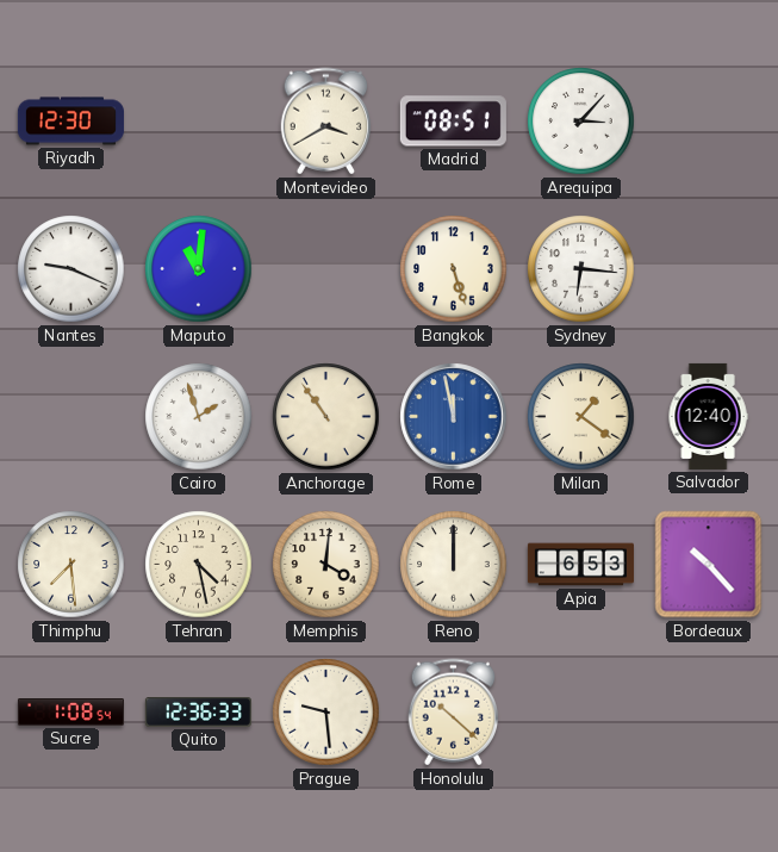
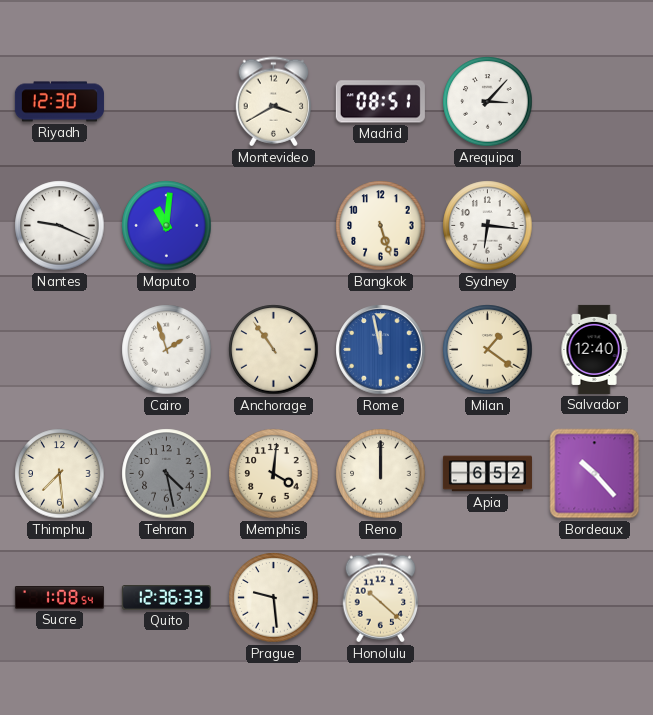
Tehran dial: cream -> grey (167, 474)
Apia: 6:53 -> 6:52 (487, 474)
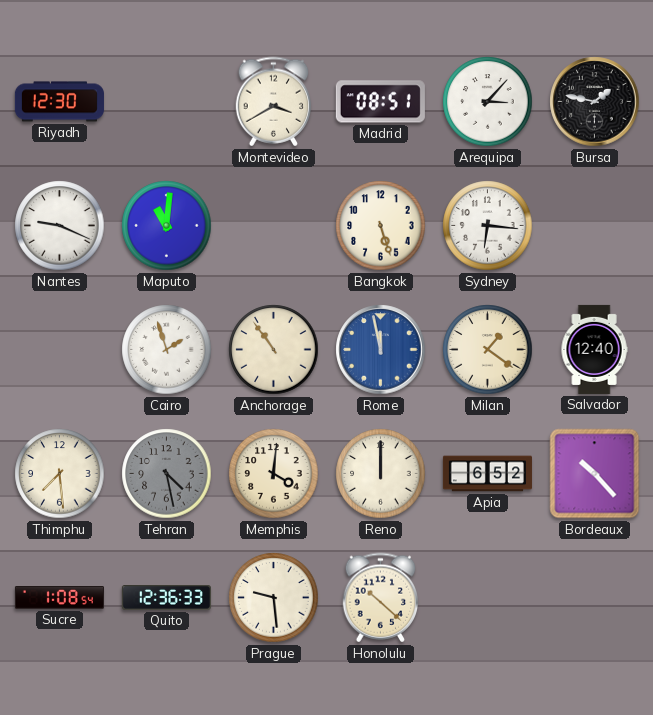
Bursa: none -> 1:47 (595, 102)
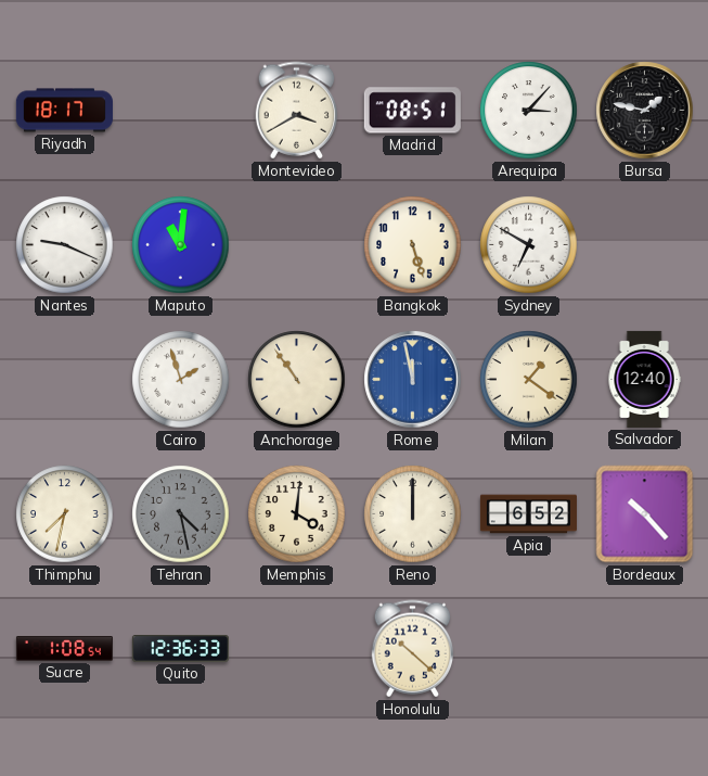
Riyadh: 12:30 -> 18:17 (64, 111)
Sydney: 6:16 -> 6:50 (529, 245)
Thimphu: 7:29 -> 7:32 (65, 514)
Prague: 9:29 -> none (274, 598)
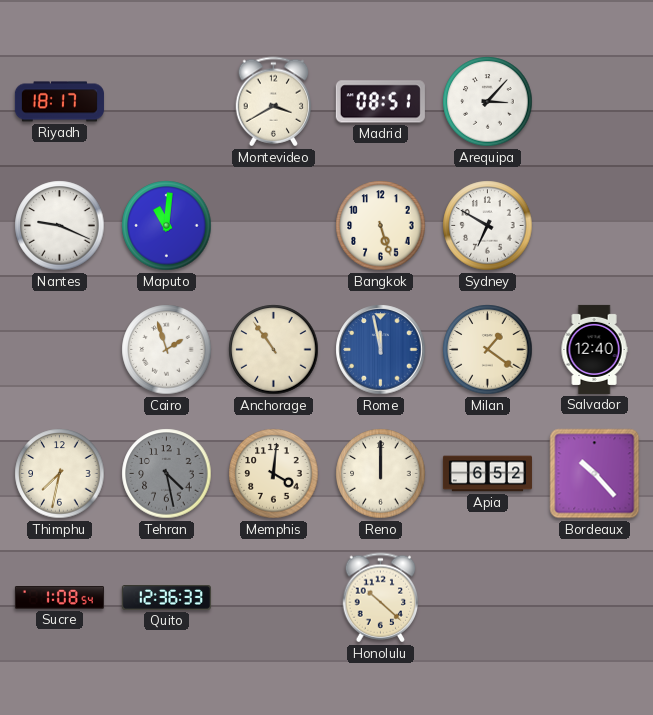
Bursa: 1:47 -> none (645, 111)
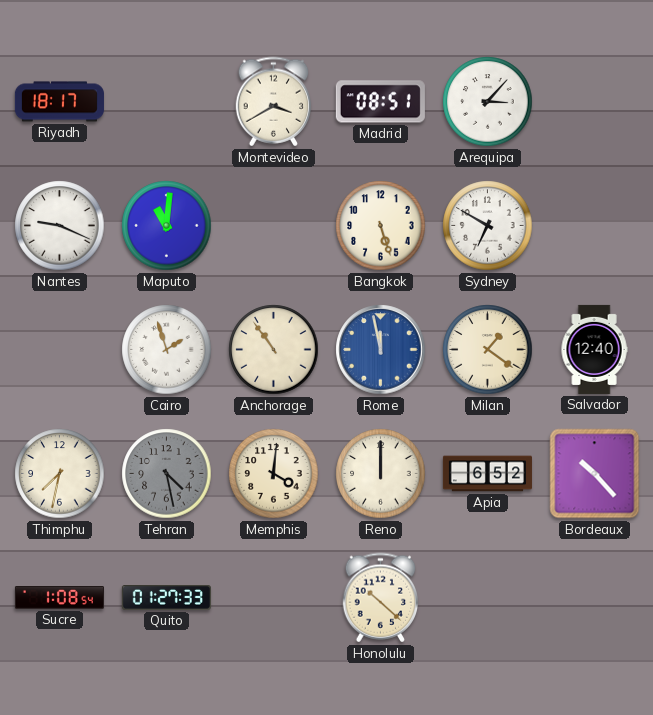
Quito: 12:36 -> 01:27 (166, 598)
